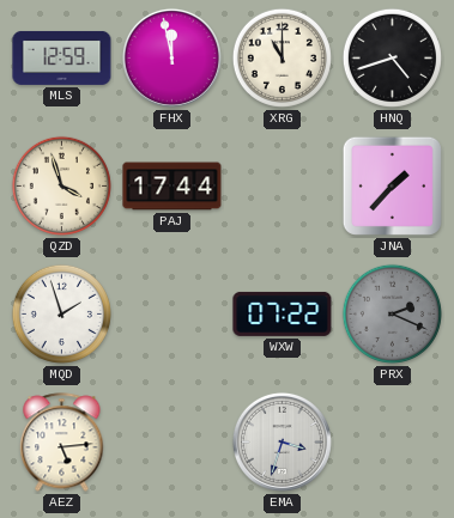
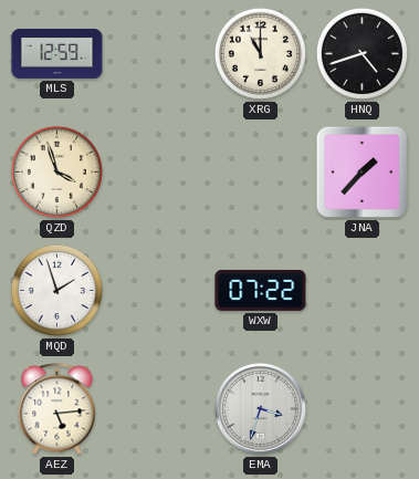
FHX: 11:58 -> none (171, 57)
PAJ: 17:44 -> none (172, 187)
PRX: 2:19 -> none (392, 313)
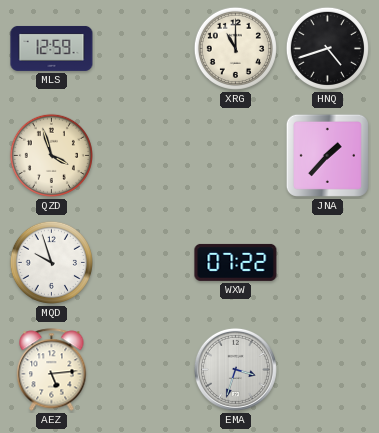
MQD: 1:57 -> 9:57 (51, 262)
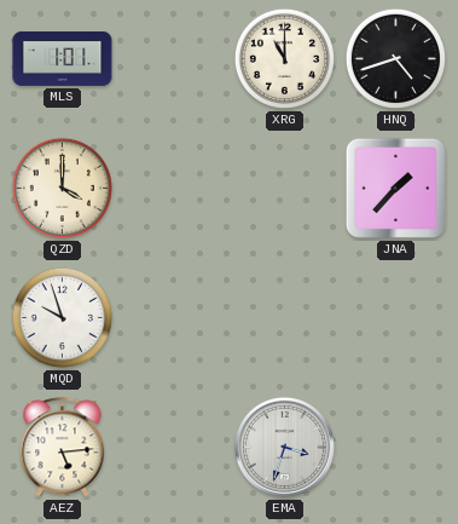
MLS: 12:59 -> 1:01 (63, 58)
QZD: 3:57 -> 4:00 (62, 188)
WXW: 07:22 -> none (236, 262)
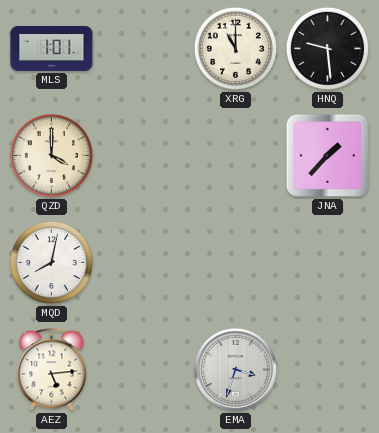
HNQ: 4:42 -> 9:29 (327, 48)
MQD: 9:57 -> 8:02 (51, 262)
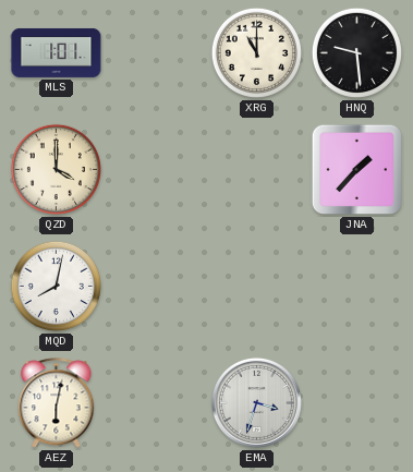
AEZ: 5:14 -> 6:02 (57, 403)
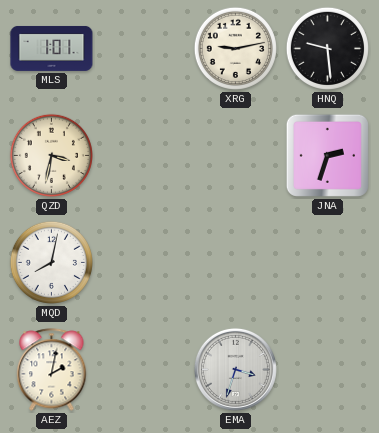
XRG: 11:00 -> 9:13 (235, 48)
QZD: 4:00 -> 3:32 (51, 155)
JNA: 1:37 -> 2:33 (327, 155)
AEZ: 6:02 -> 2:02 (52, 370)
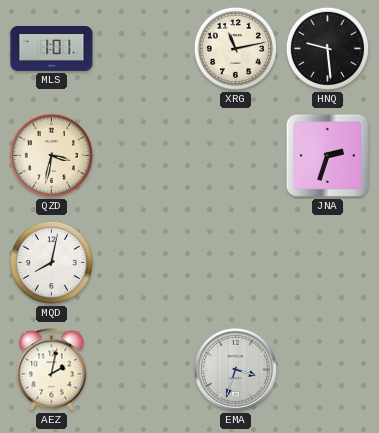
XRG: 9:13 -> 11:13 (235, 48)
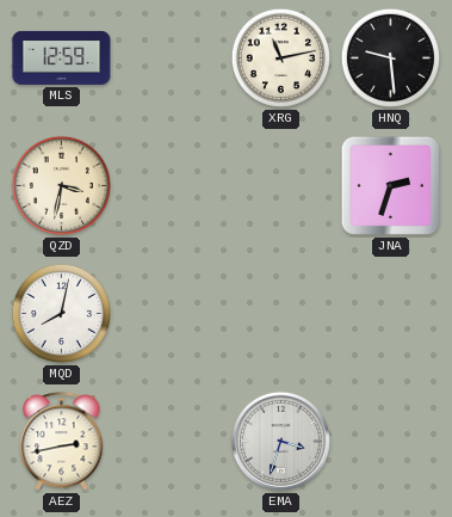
MLS: 1:01 -> 12:59 (62, 57)
AEZ: 2:02 -> 2:43 (62, 442)
